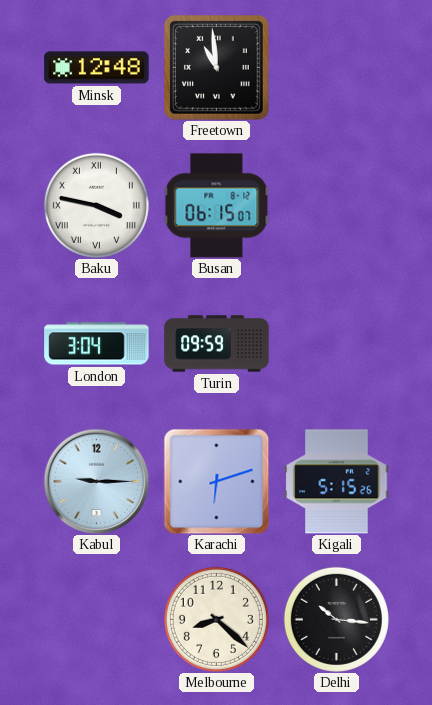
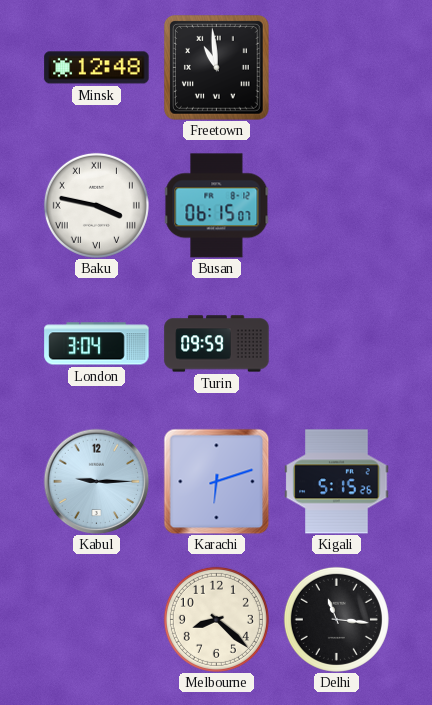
Delhi: 10:16 -> 11:16 (336, 619)
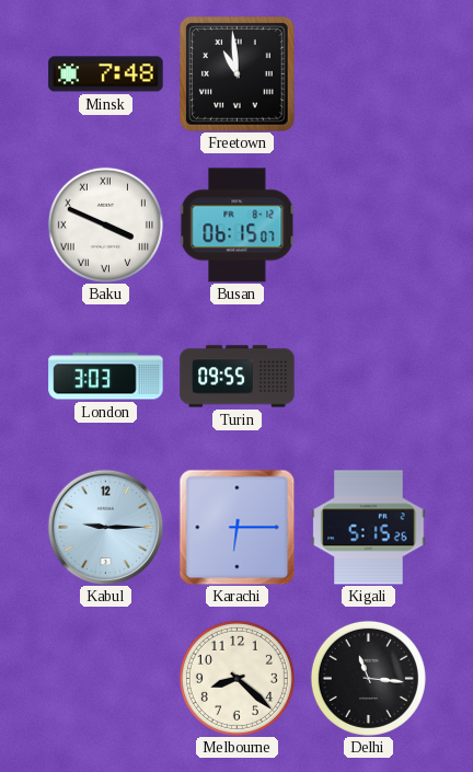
Minsk: 12:48 -> 7:48 (106, 74)
Baku: 3:47 -> 3:49 (105, 224)
London: 3:04 -> 3:03 (106, 377)
Turin: 09:59 -> 09:55 (238, 377)
Karachi: 6:12 -> 6:15 (236, 527)
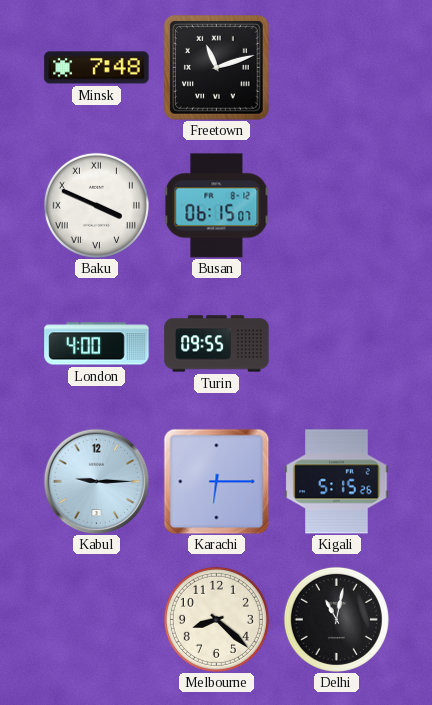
Freetown: 10:59 -> 11:12 (217, 68)
London: 3:03 -> 4:00 (97, 344)
Delhi: 11:16 -> 11:02 (336, 619)
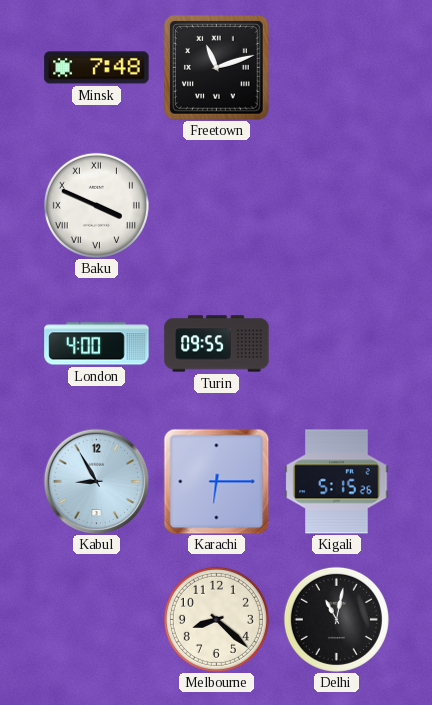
Busan: 06:15 -> none (216, 206)
Kabul: 9:15 -> 8:55 (96, 481)
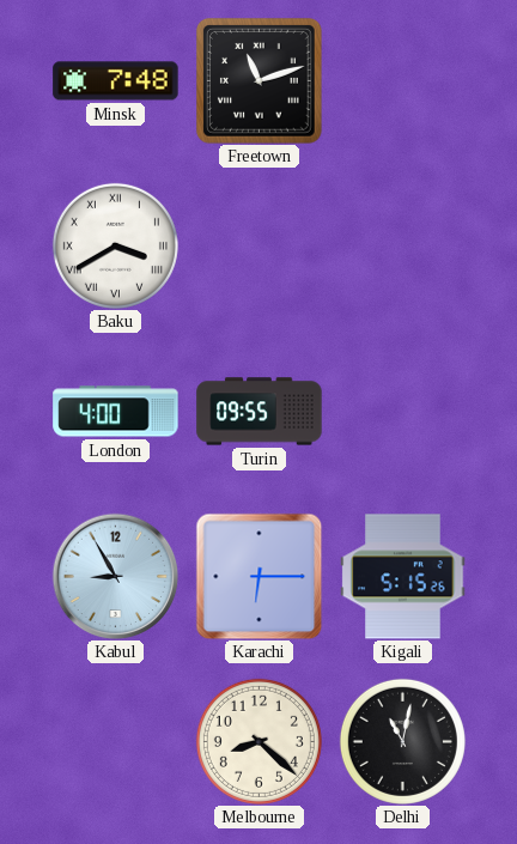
Baku: 3:49 -> 3:40 (115, 245)
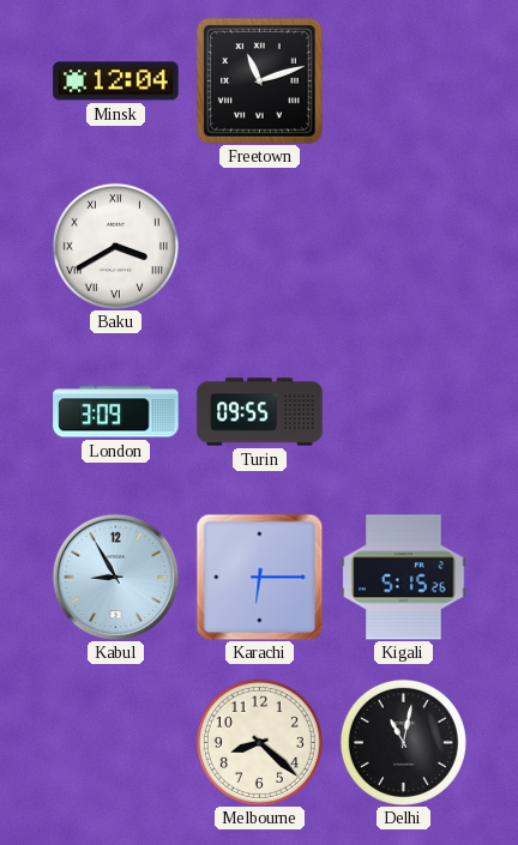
Minsk: 7:48 -> 12:04 (116, 82)
London: 4:00 -> 3:09 (116, 412)
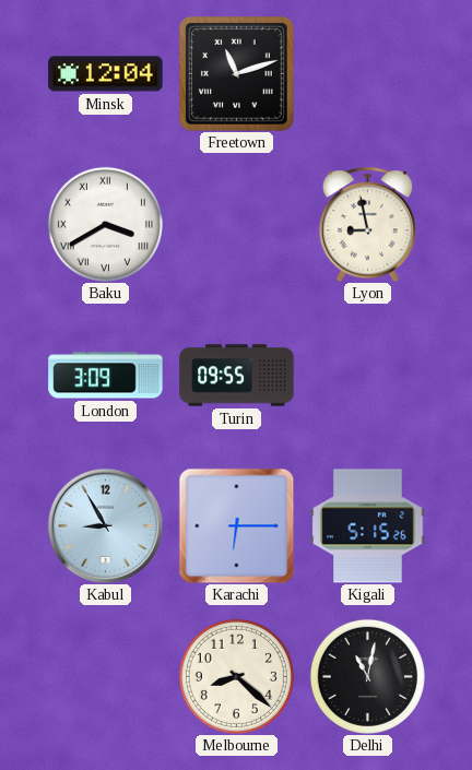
Lyon: none -> 8:58 (367, 224)
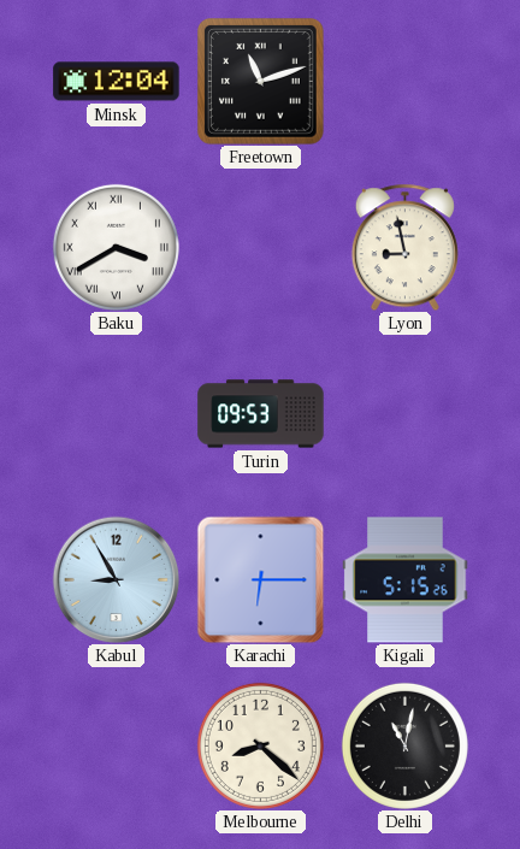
London: 3:09 -> none (106, 376)
Turin: 09:55 -> 09:53 (261, 414)
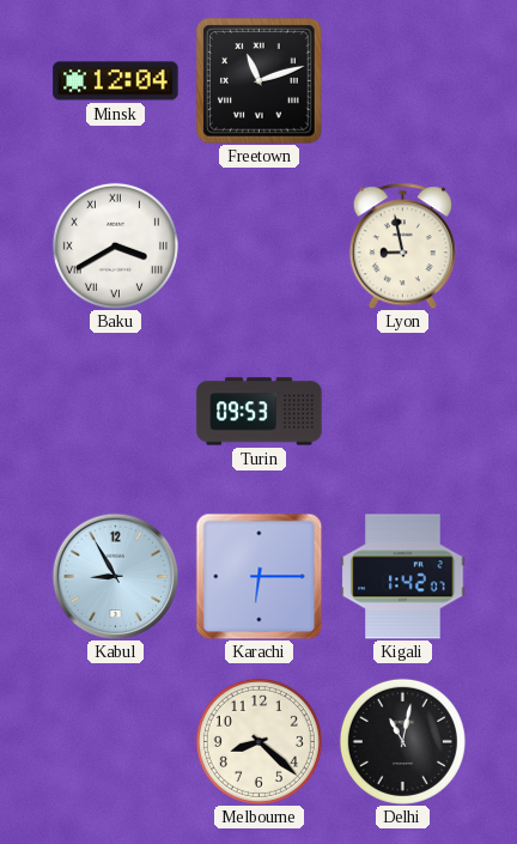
Kigali: 5:15 -> 1:42 (403, 577)
